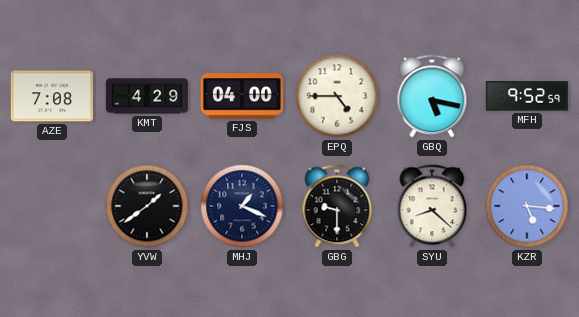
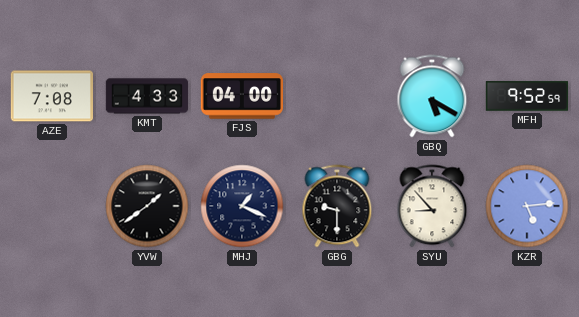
KMT: 4:29 -> 4:33 (147, 96)
EPQ: 4:45 -> none (337, 96)
GBQ: 5:17 -> 5:20 (432, 96)
SYU: 8:22 -> 8:53 (432, 206)
KZR: 5:16 -> 5:14 (527, 206)
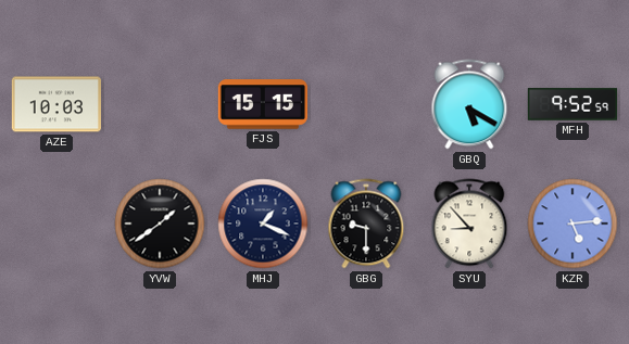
AZE: 7:08 -> 10:03 (55, 104)
KMT: 4:33 -> none (147, 96)
FJS: 04:00 -> 15:15 (263, 104)
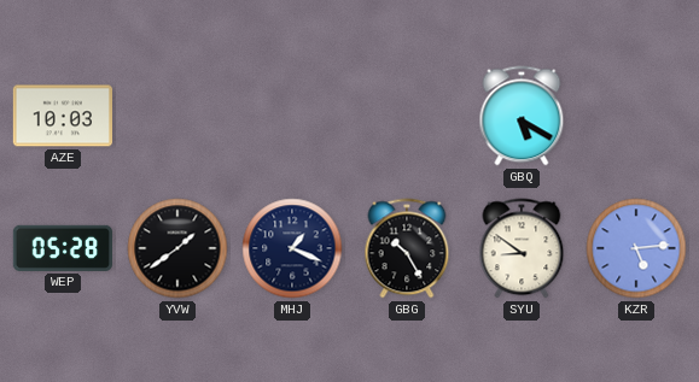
FJS: 15:15 -> none (263, 104)
MFH: 9:52 -> none (573, 104)
WEP: none -> 05:28 (63, 248)
GBG: 9:30 -> 10:25 (407, 248)
SYU: 8:53 -> 8:51 (522, 248)
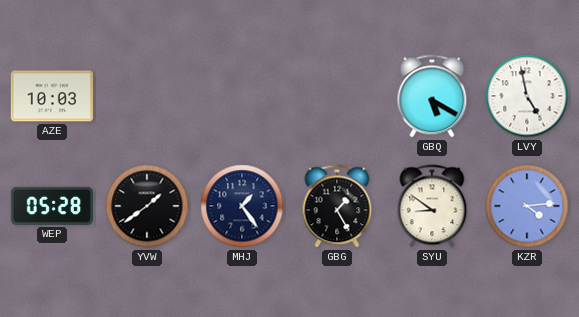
LVY: none -> 4:58 (527, 96)
MHJ: 1:19 -> 1:24 (242, 206)
GBG: 10:25 -> 1:25 (337, 206)
KZR: 5:14 -> 4:14 (527, 206)
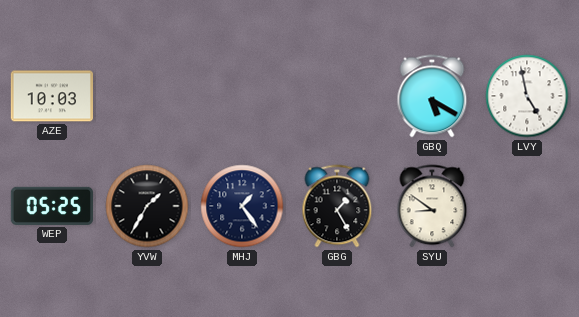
WEP: 05:28 -> 05:25 (52, 206)
YVW: 1:39 -> 1:35 (147, 206)
KZR: 4:14 -> none (527, 206)
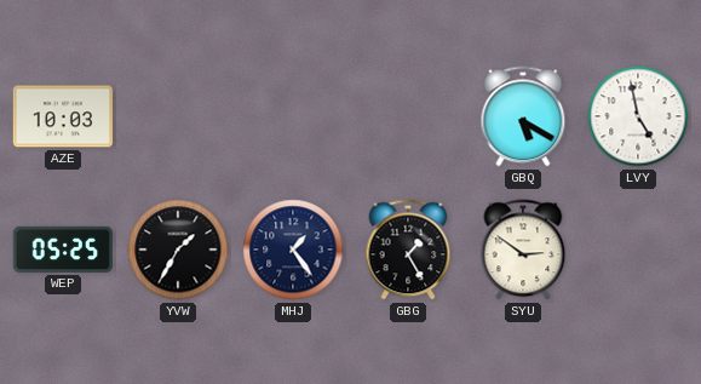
SYU: 8:51 -> 2:51 (523, 250)
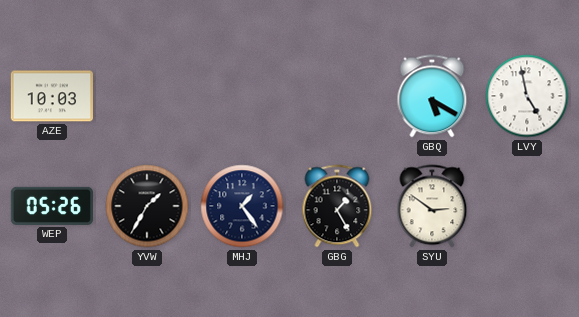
WEP: 05:25 -> 05:26 (52, 206)
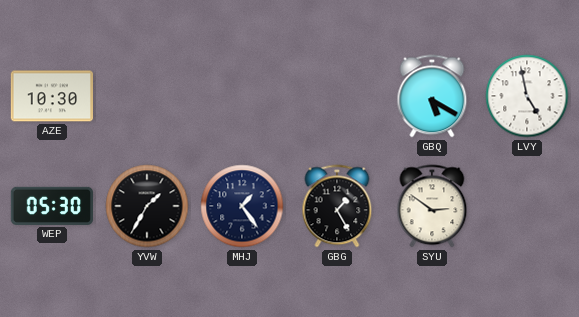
AZE: 10:03 -> 10:30 (51, 96)
WEP: 05:26 -> 05:30 (52, 206)
